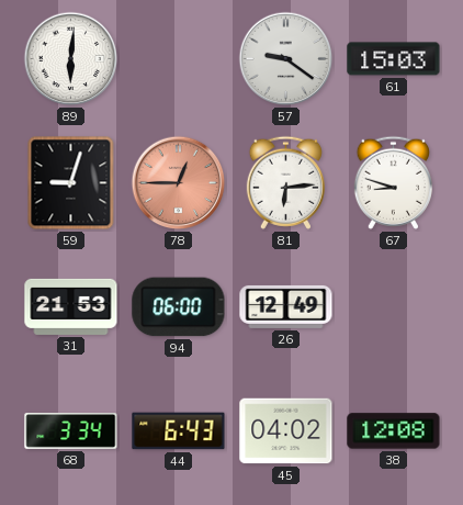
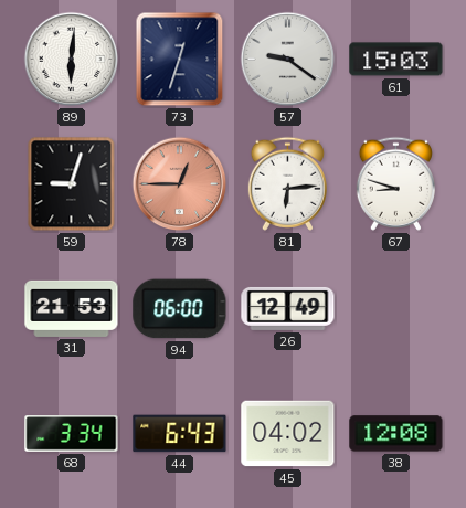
73: none -> 12:33 (180, 60)
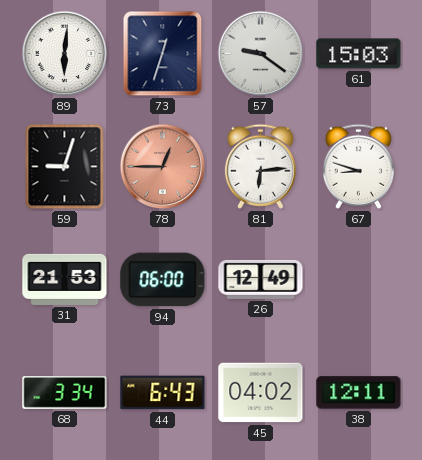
38: 12:08 -> 12:11 (359, 393)
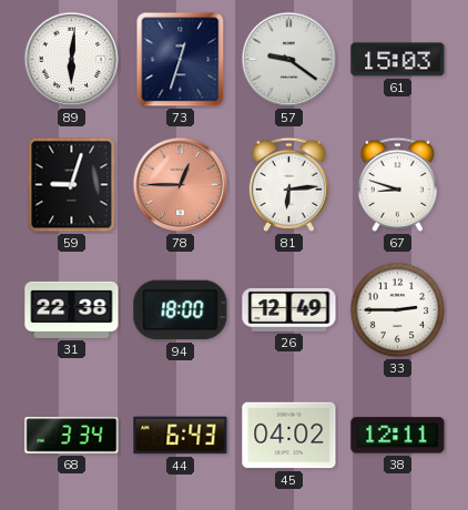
31: 21:53 -> 22:38 (72, 309)
94: 06:00 -> 18:00 (181, 310)
33: none -> 2:45 (398, 310)
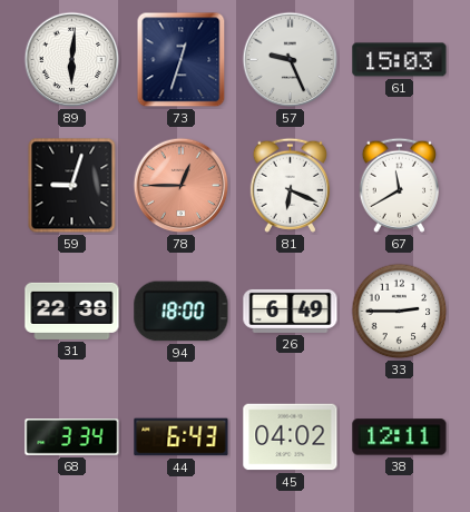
57: 9:21 -> 9:26 (291, 60)
81: 6:14 -> 6:19 (290, 185)
67: 8:48 -> 11:40 (399, 185)
26: 12:49 -> 6:49 (291, 311)
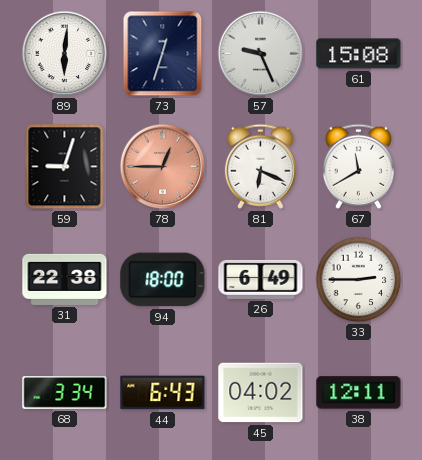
61: 15:03 -> 15:08 (359, 54)
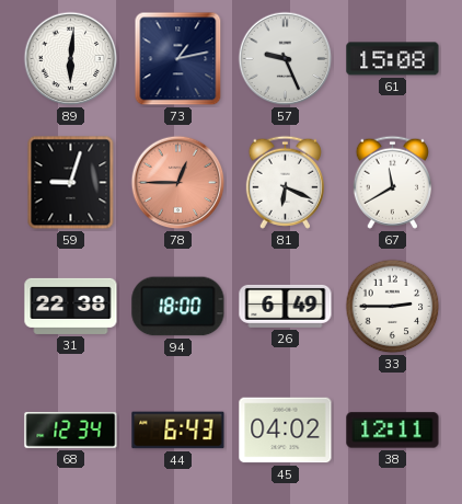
73: 12:33 -> 1:13 (178, 59)
68: 3:34 -> 12:34 (71, 431)
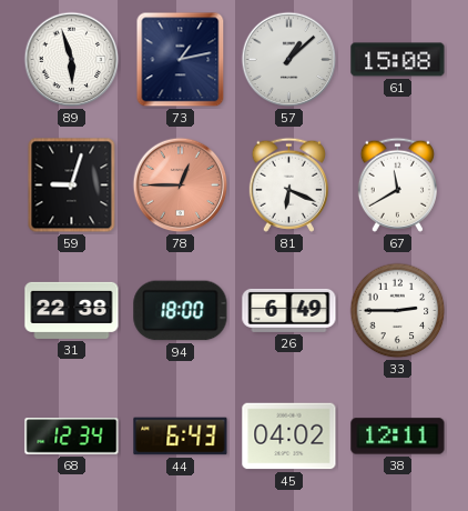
89: 6:01 -> 5:57 (72, 60)
57: 9:26 -> 1:08 (289, 60)
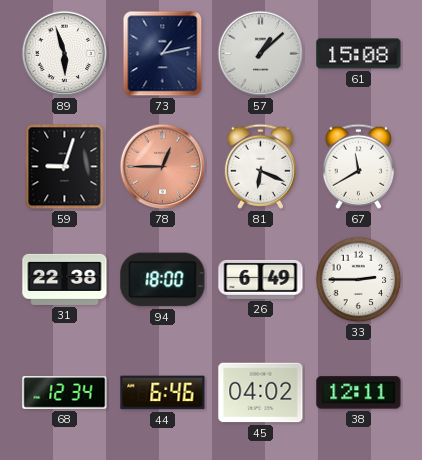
44: 6:43 -> 6:46 (163, 393)
